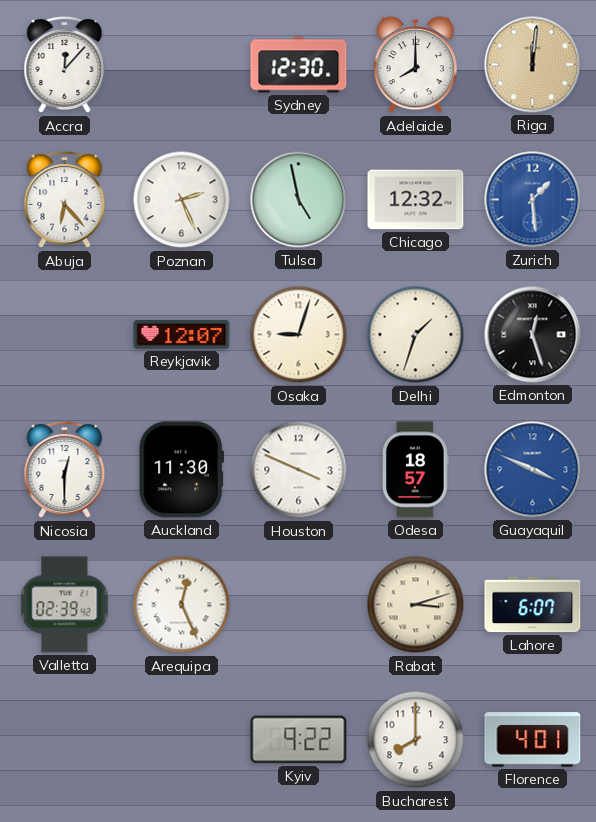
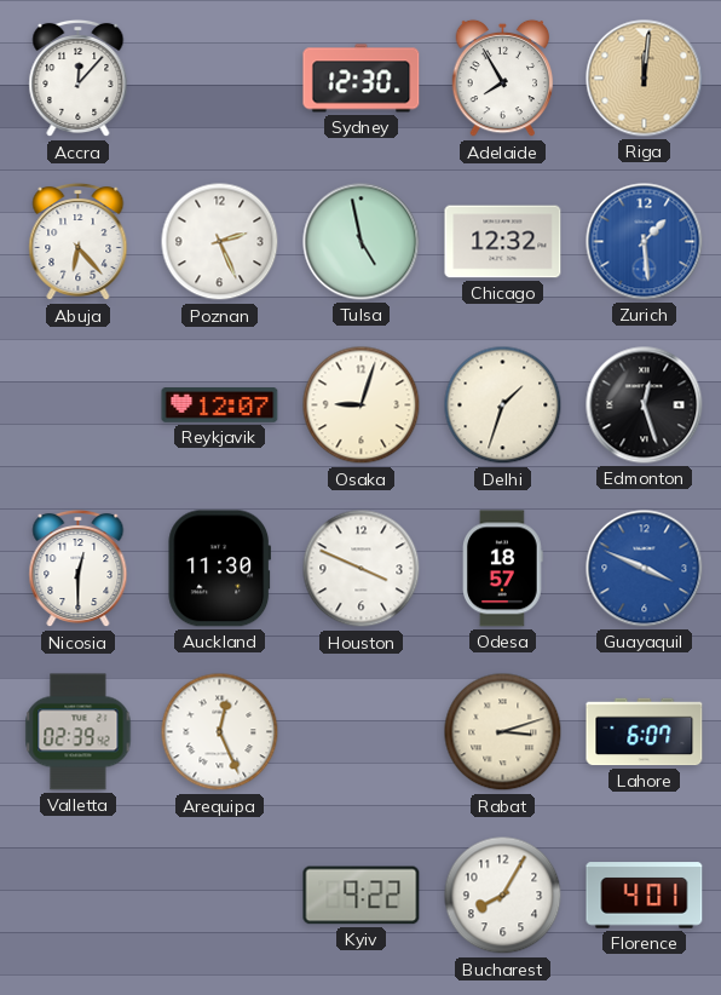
Adelaide: 8:00 -> 7:55 (503, 79)
Bucharest: 8:00 -> 8:05 (503, 896)
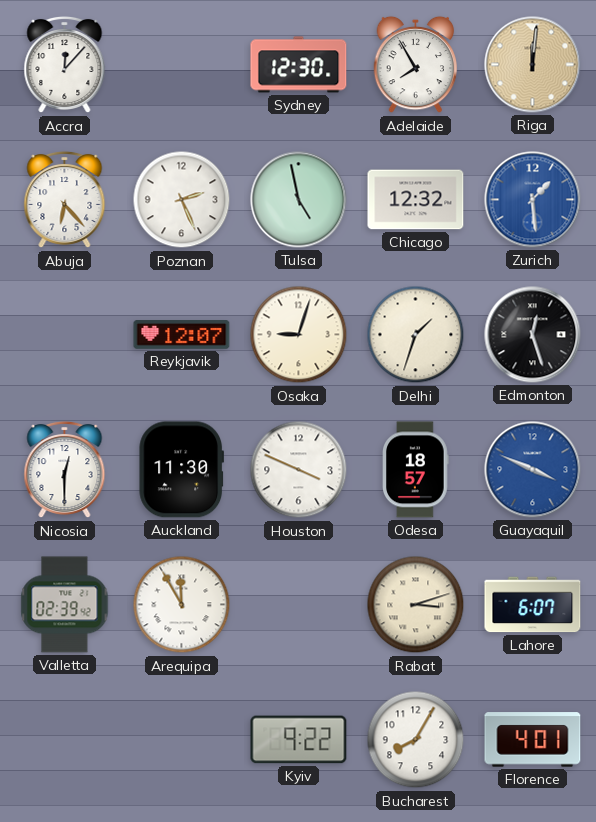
Arequipa: 12:26 -> 11:55 (182, 605)
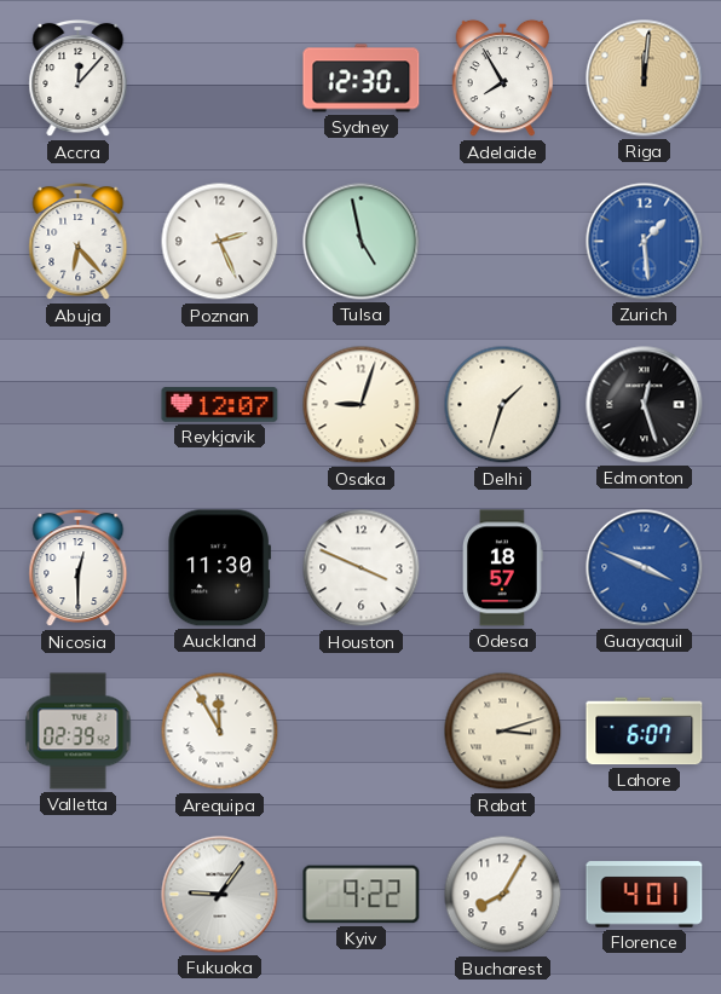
Chicago: 12:32 -> none (416, 200)
Fukuoka: none -> 9:06 (220, 895)
